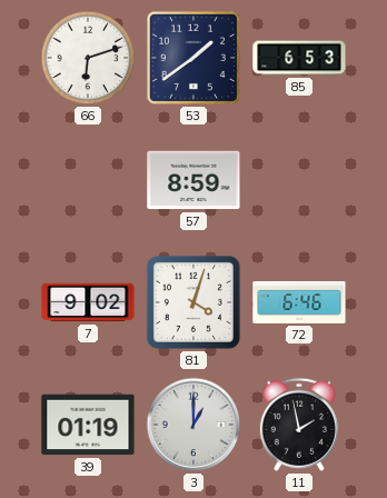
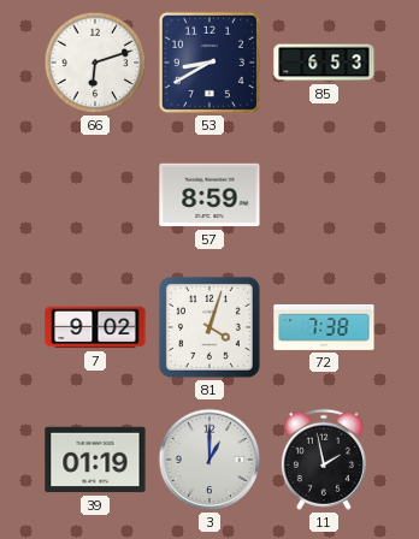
53: 1:39 -> 8:40 (209, 63)
72: 6:46 -> 7:38 (324, 327)
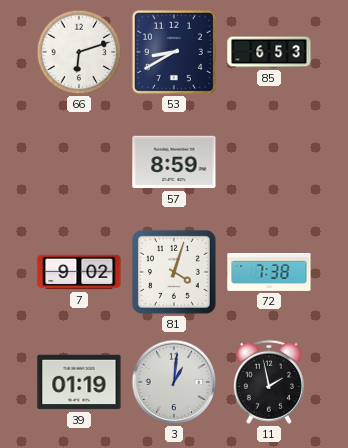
3: 1:00 -> 1:01 (174, 382)
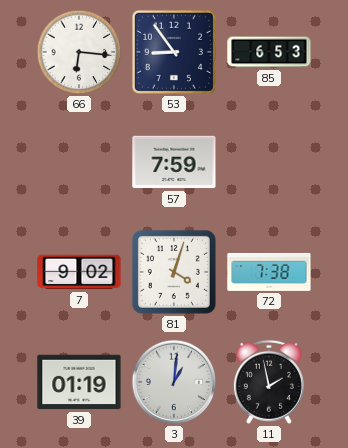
66: 6:12 -> 6:16 (79, 52)
53: 8:40 -> 8:54 (174, 52)
57: 8:59 -> 7:59 (174, 162)
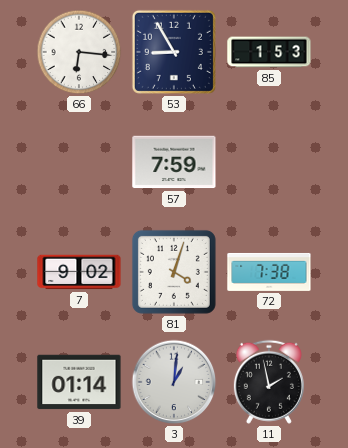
53: 8:54 -> 8:55 (174, 52)
85: 6:53 -> 1:53 (269, 52)
39: 01:19 -> 01:14 (79, 382)
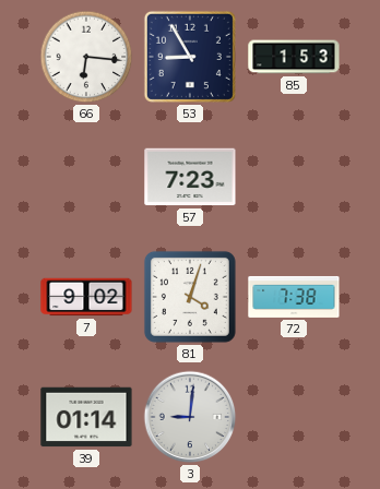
57: 7:59 -> 7:23 (190, 177)
3: 1:01 -> 9:01 (190, 417)
11: 1:58 -> none (269, 382)
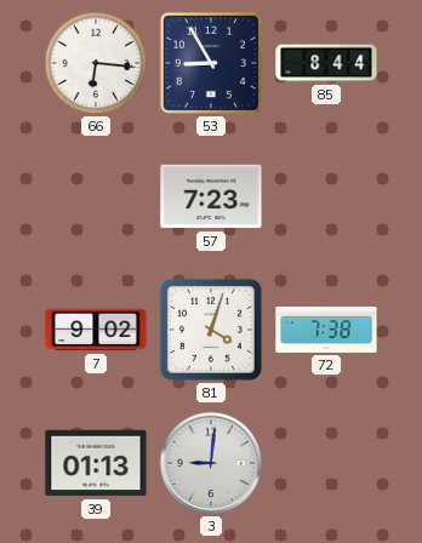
85: 1:53 -> 8:44 (326, 63)
39: 01:14 -> 01:13 (96, 463)
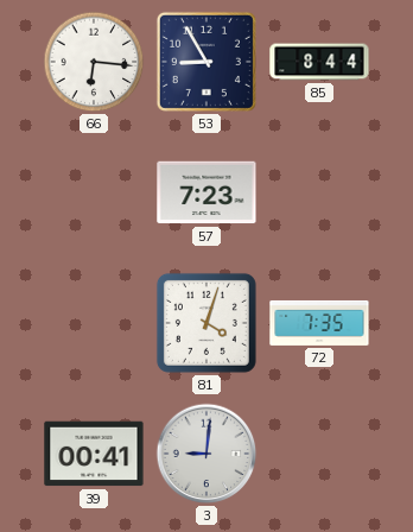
7: 9:02 -> none (96, 330)
72: 7:38 -> 7:35 (319, 323)
39: 01:13 -> 00:41 (94, 454)
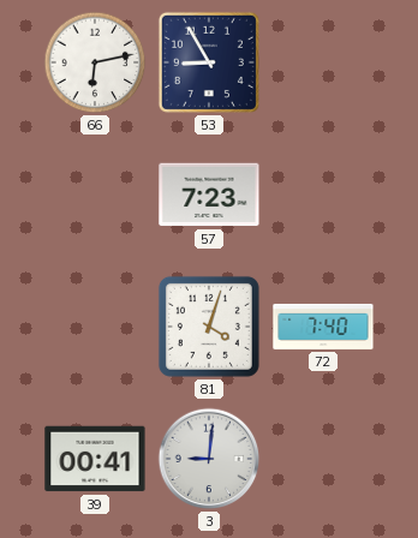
66: 6:16 -> 6:13 (95, 62)
85: 8:44 -> none (319, 62)
72: 7:35 -> 7:40 (323, 327)
